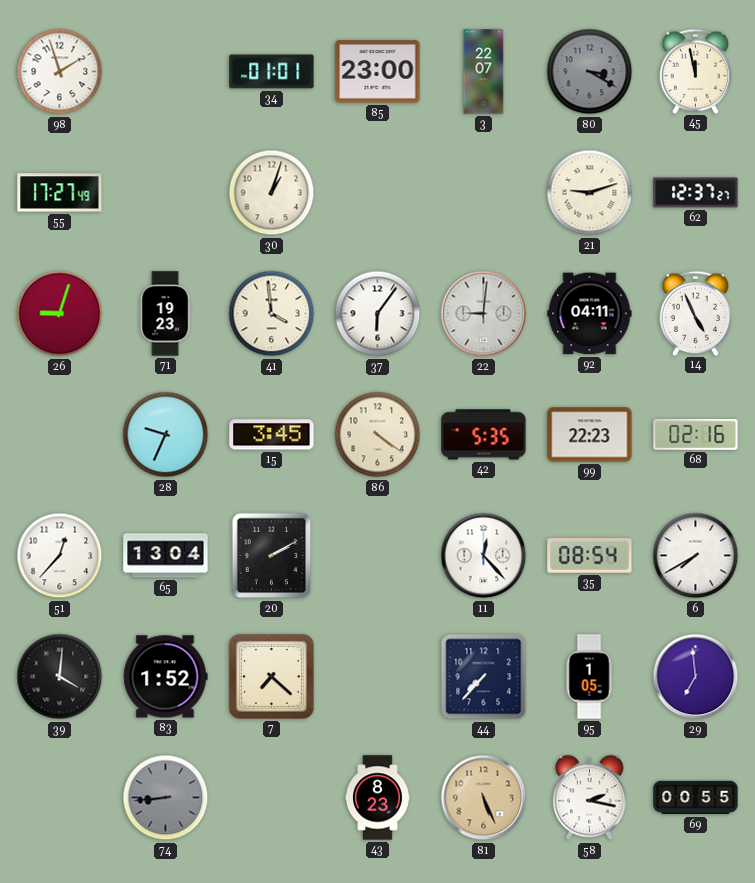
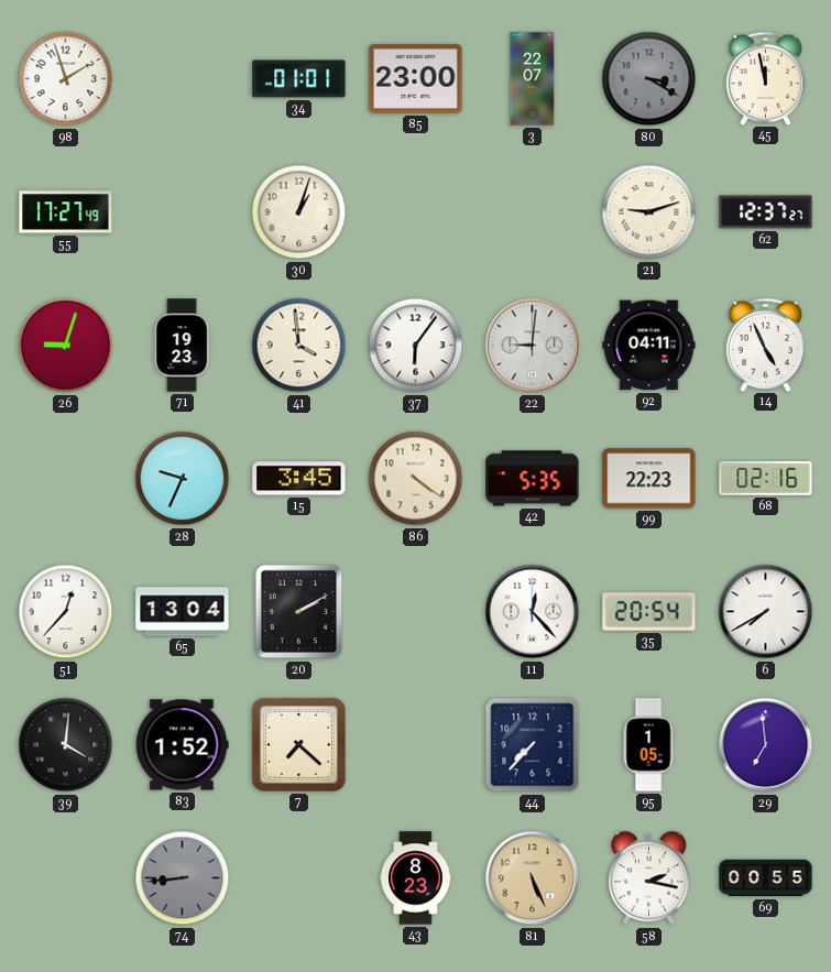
35: 08:54 -> 20:54 (649, 612)
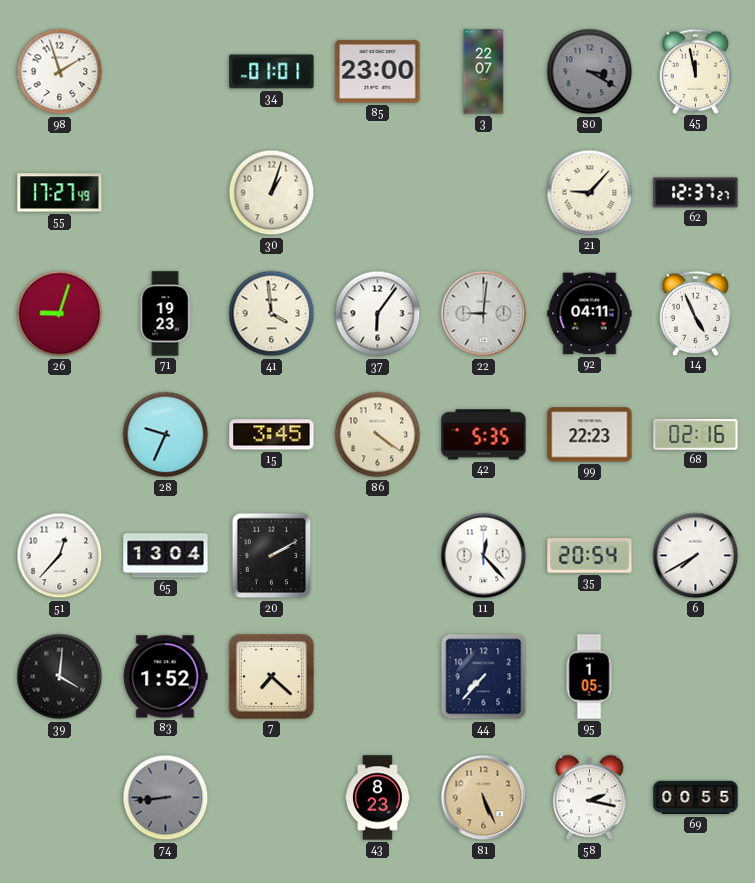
21: 9:12 -> 9:07 (590, 193)
29: 6:59 -> none (766, 745)
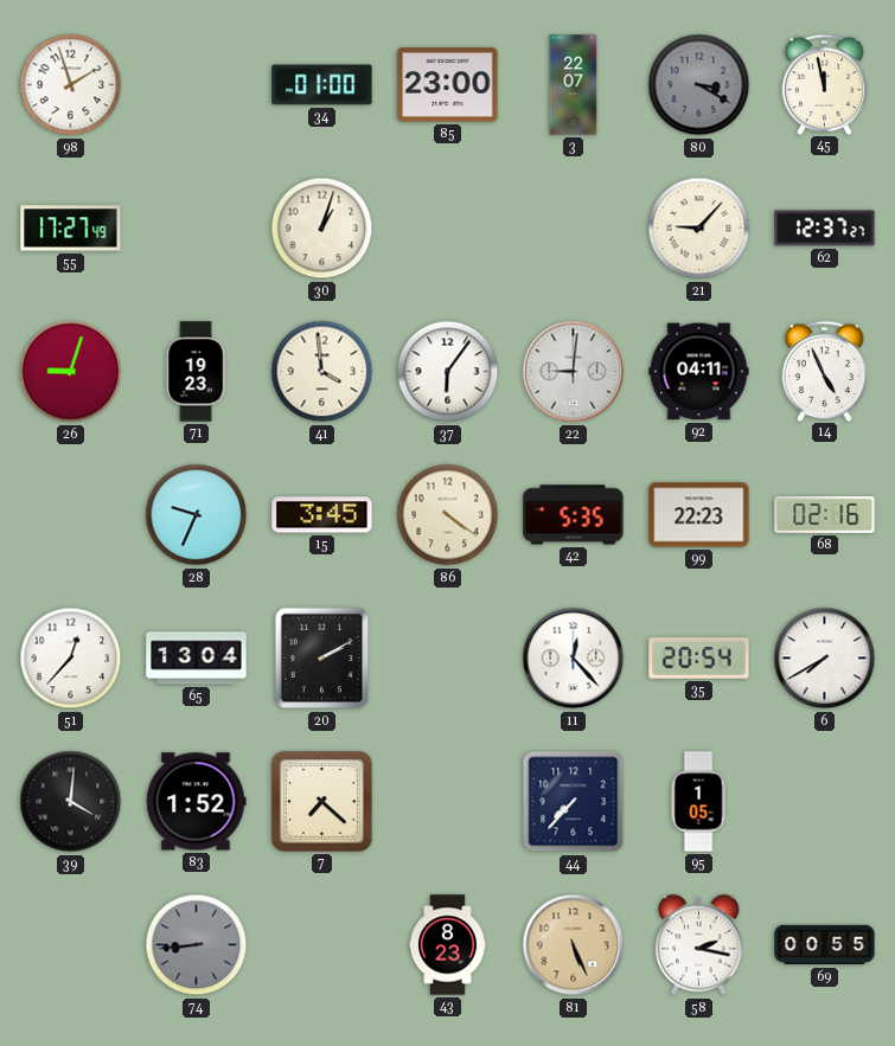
34: 01:01 -> 01:00 (322, 85)
